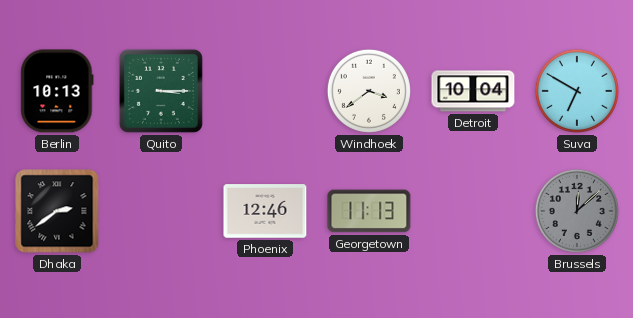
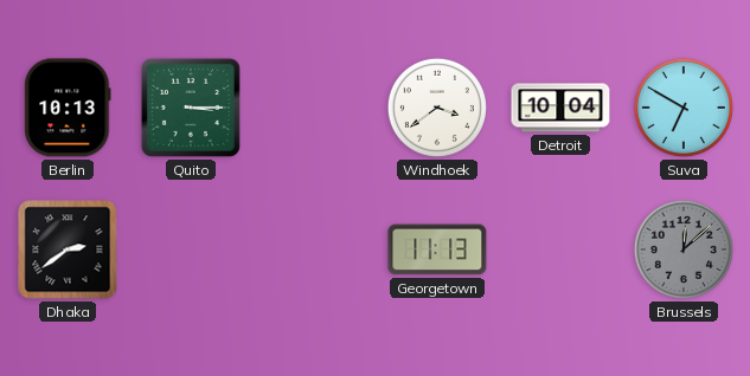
Phoenix: 12:46 -> none (265, 211)
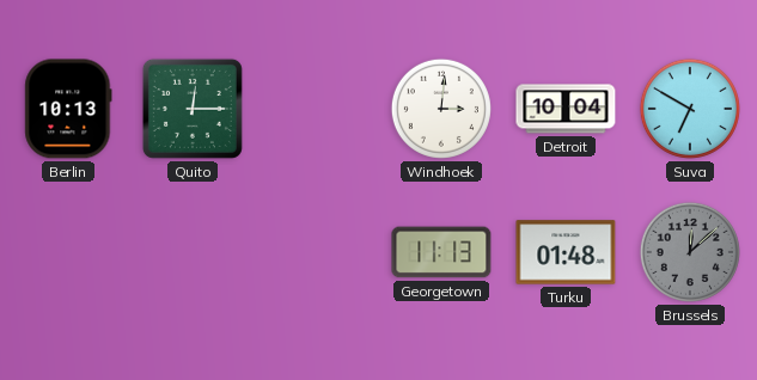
Quito: 3:15 -> 12:15 (193, 109)
Windhoek: 3:39 -> 3:01 (441, 109)
Dhaka: 2:39 -> none (68, 249)
Turku: none -> 01:48 (566, 252)
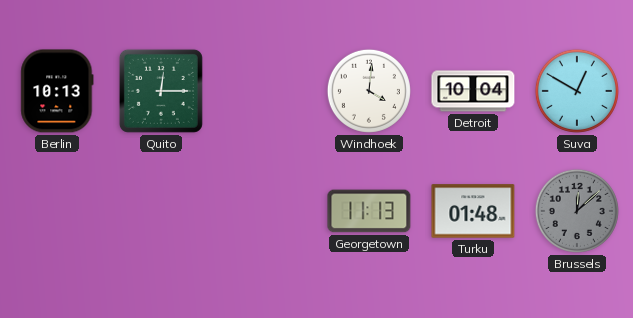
Windhoek: 3:01 -> 4:01 (369, 91)
Suva: 6:50 -> 12:50 (577, 91)
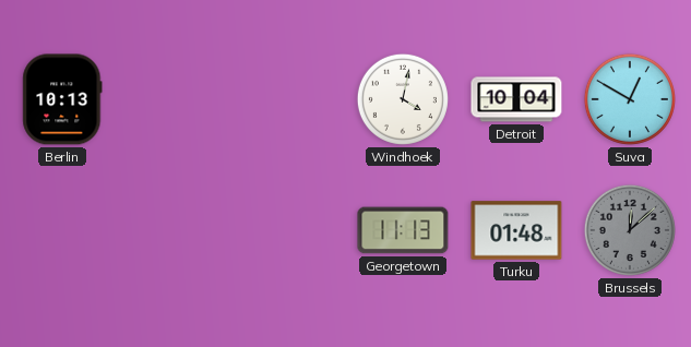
Quito: 12:15 -> none (161, 91)
Windhoek: 4:01 -> 4:02 (403, 99)
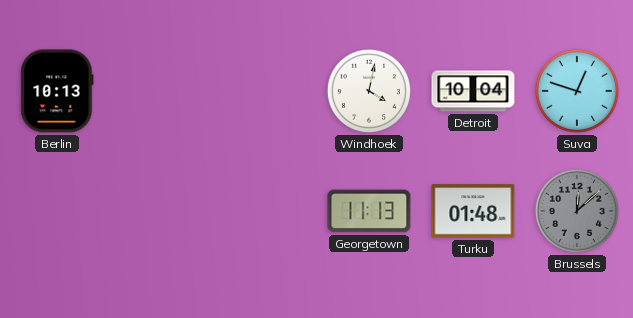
Suva: 12:50 -> 12:48 (577, 91)
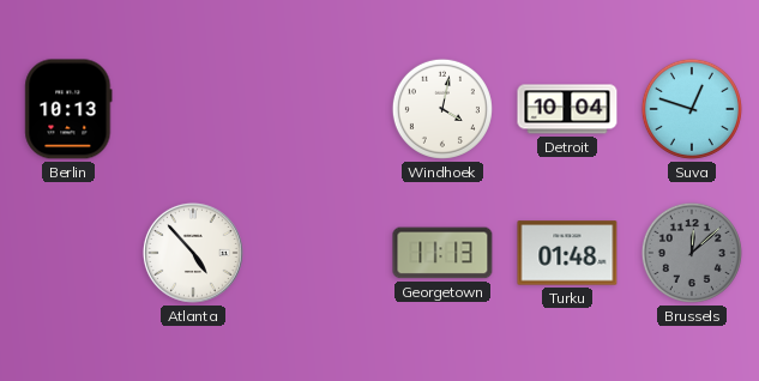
Atlanta: none -> 4:53 (193, 253)
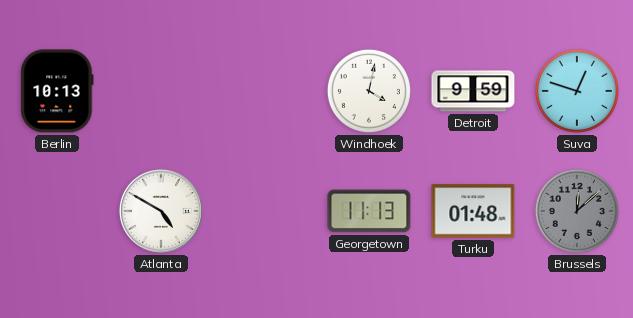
Detroit: 10:04 -> 9:59 (473, 91)
Atlanta: 4:53 -> 4:50 (161, 211)
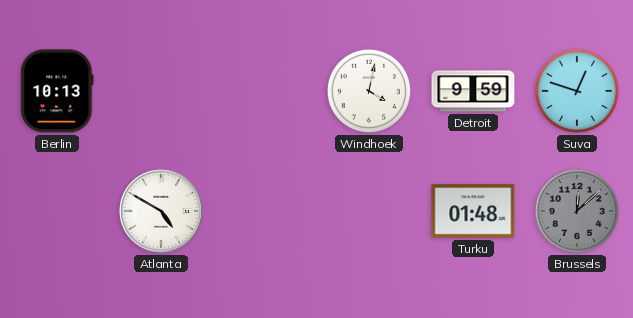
Georgetown: 11:13 -> none (369, 211)
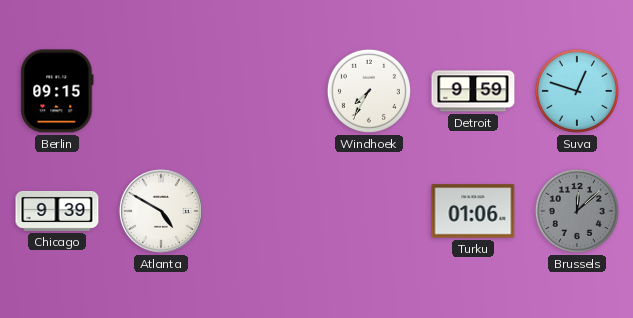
Berlin: 10:13 -> 09:15 (57, 91)
Windhoek: 4:02 -> 7:35 (369, 91)
Chicago: none -> 9:39 (57, 211)
Turku: 01:48 -> 01:06 (473, 211)
